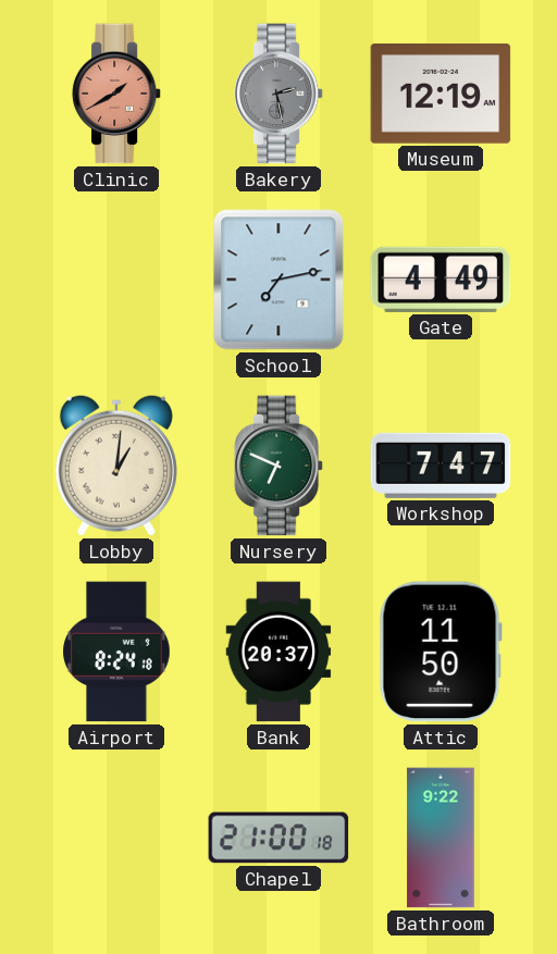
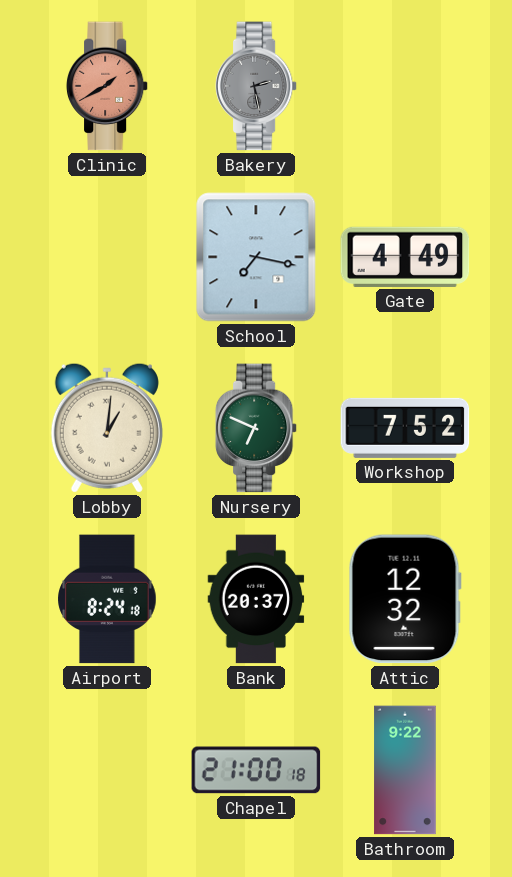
Museum: 12:19 -> none (441, 95)
School: 7:13 -> 7:17 (256, 257)
Workshop: 7:47 -> 7:52 (405, 428)
Attic: 11:50 -> 12:32 (405, 599)
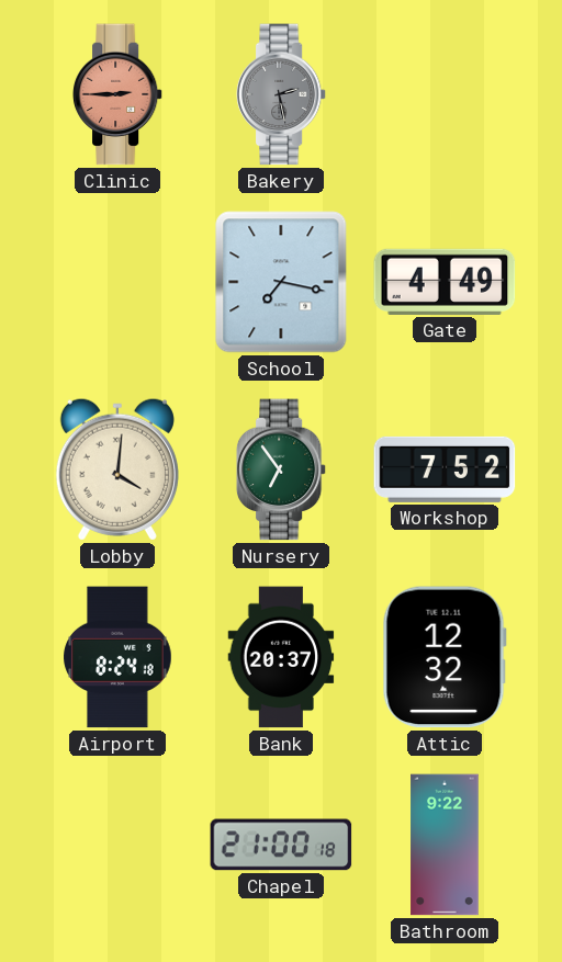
Clinic: 1:40 -> 2:45 (117, 94)
Lobby: 1:01 -> 4:01 (117, 469)
Nursery: 6:49 -> 6:54 (281, 469)
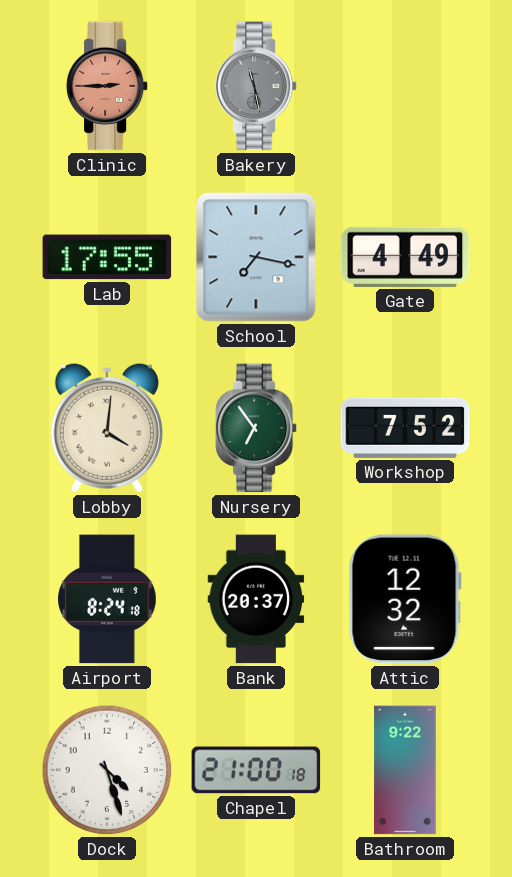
Bakery: 2:28 -> 11:28 (256, 86)
Lab: none -> 17:55 (107, 257)
Dock: none -> 4:27 (107, 770)
